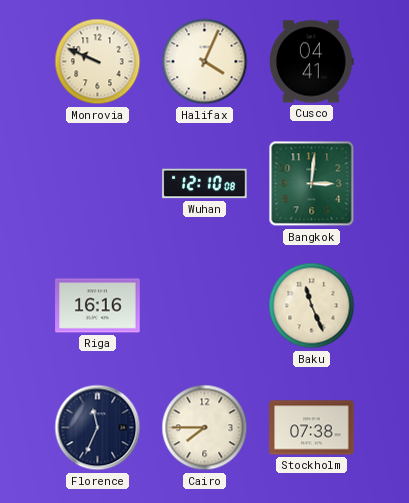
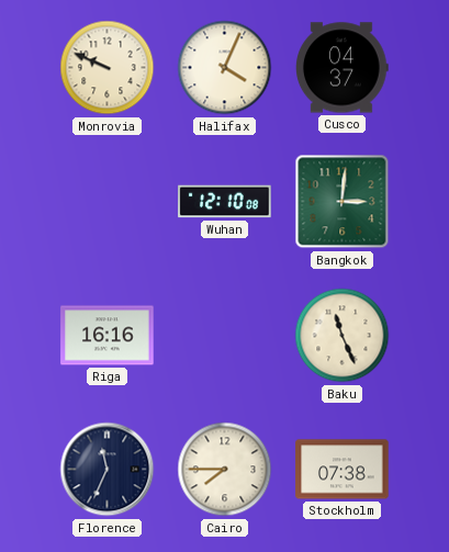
Cusco: 04:41 -> 04:37 (343, 68)
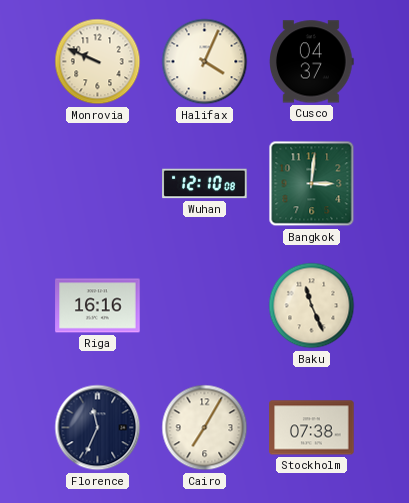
Cairo: 7:45 -> 7:05 (205, 428)
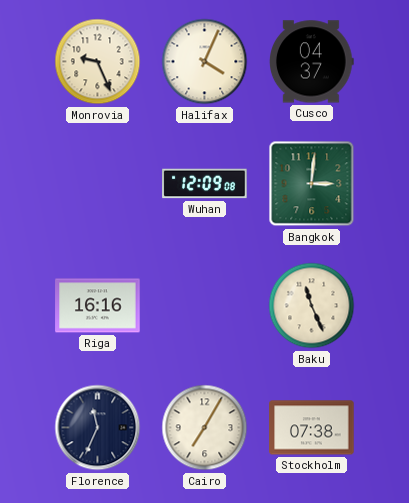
Monrovia: 9:49 -> 9:26 (98, 62)
Wuhan: 12:10 -> 12:09 (205, 184)
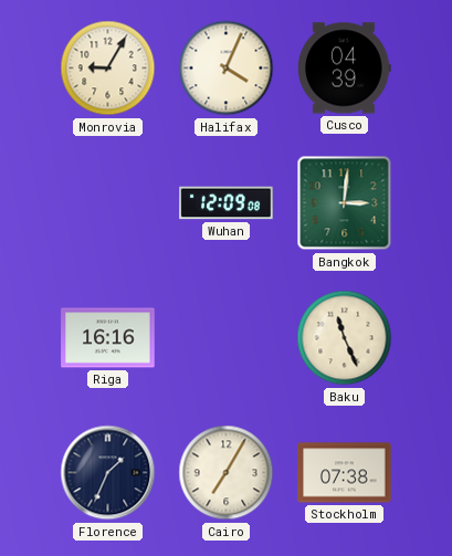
Monrovia: 9:26 -> 9:05 (108, 69)
Cusco: 04:37 -> 04:39 (345, 69)
Florence: 11:34 -> 1:34 (108, 473)
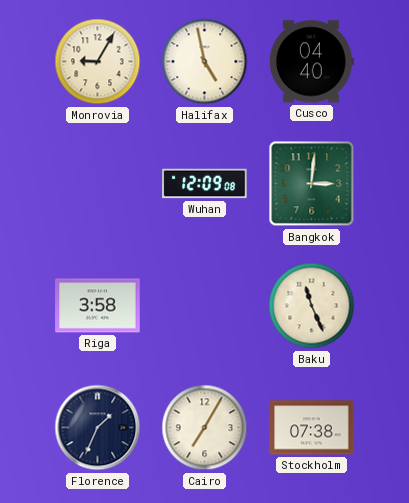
Halifax: 4:04 -> 4:58 (205, 62)
Cusco: 04:39 -> 04:40 (312, 62)
Riga: 16:16 -> 3:58 (98, 306)
